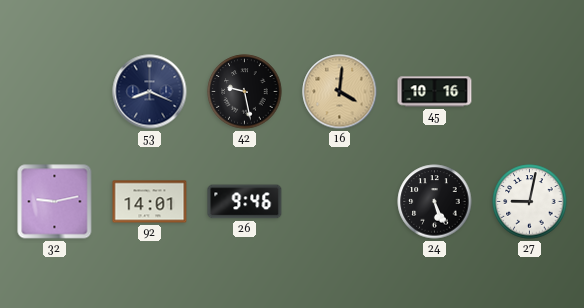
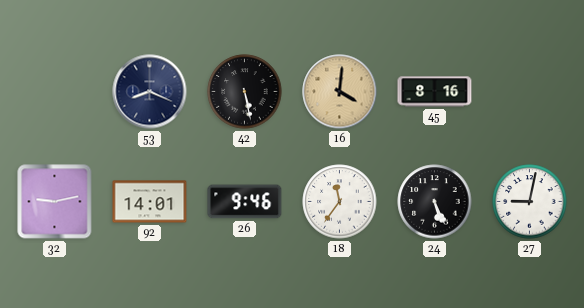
42: 9:28 -> 5:28 (245, 92)
45: 10:16 -> 8:16 (435, 92)
18: none -> 11:36 (340, 202)
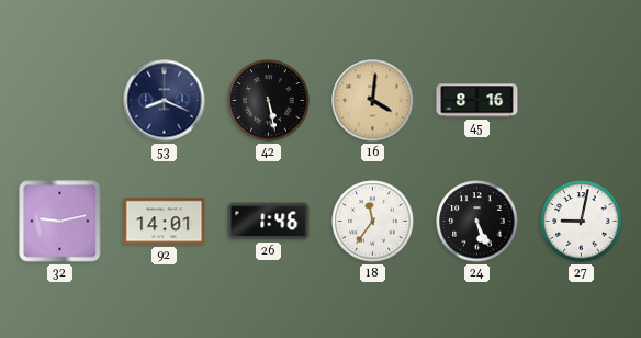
26: 9:46 -> 1:46 (269, 222)
